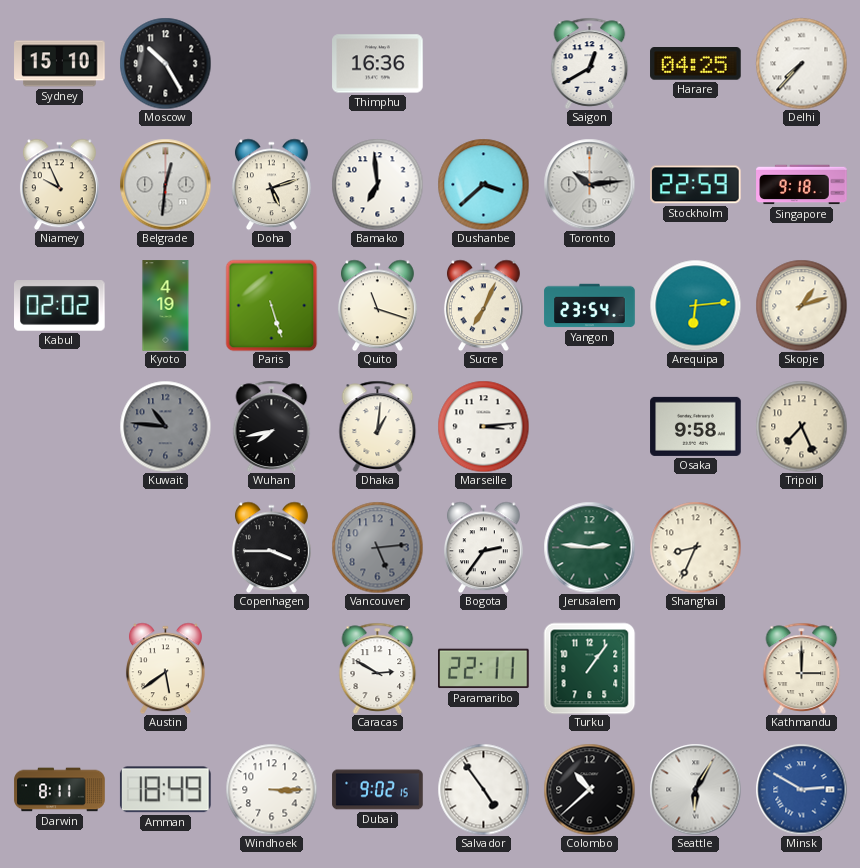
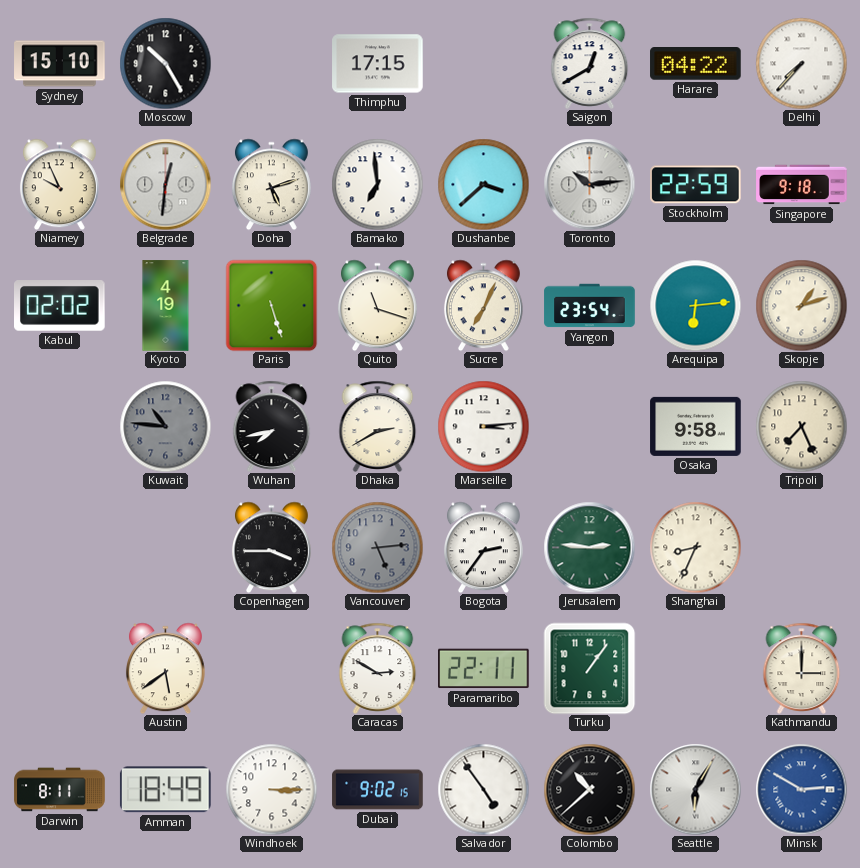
Thimphu: 16:36 -> 17:15 (378, 64)
Harare: 04:25 -> 04:22 (696, 64)
Dhaka: 1:01 -> 2:40 (378, 426)
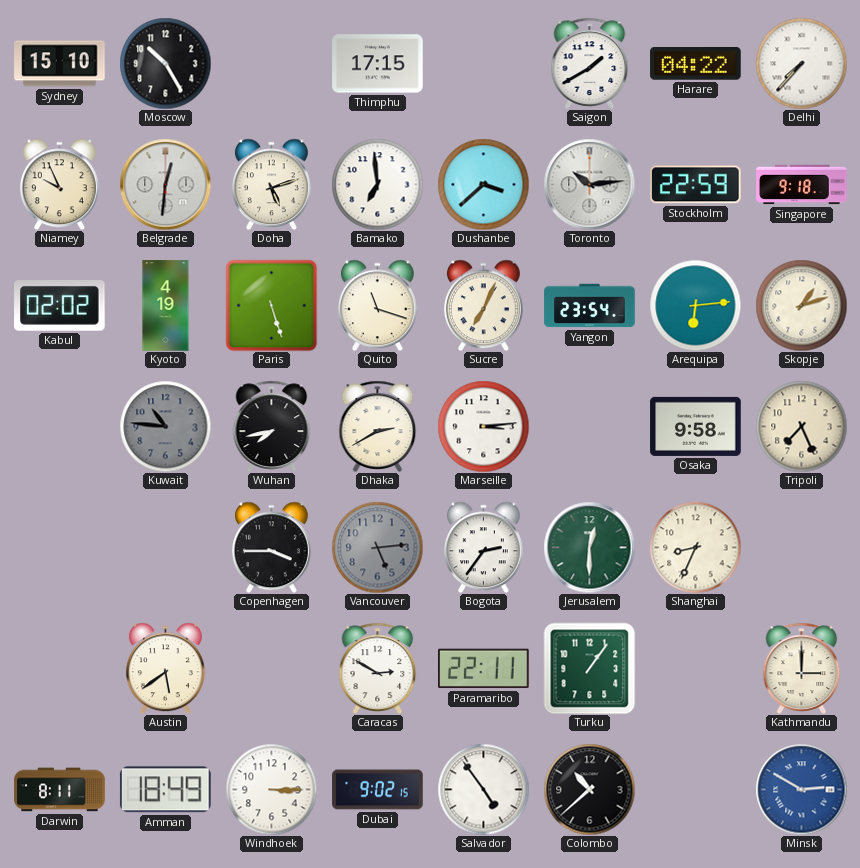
Saigon: 12:40 -> 1:40 (590, 63)
Jerusalem: 2:46 -> 12:30 (589, 547)
Seattle: 6:05 -> none (695, 789)
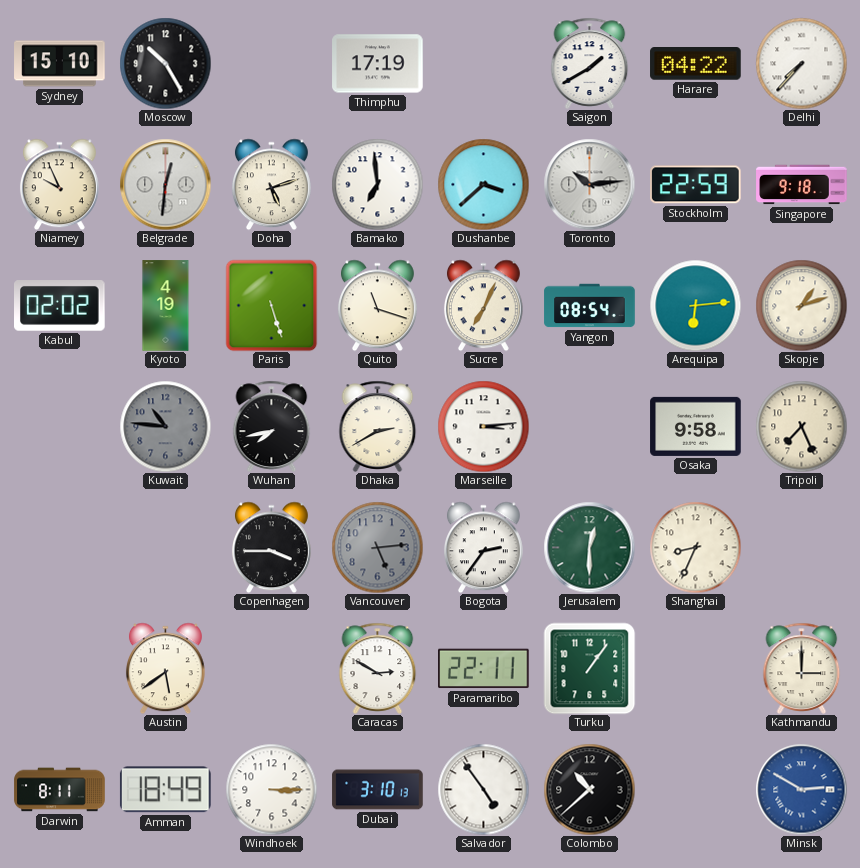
Thimphu: 17:15 -> 17:19 (378, 64)
Yangon: 23:54 -> 08:54 (590, 306)
Dubai: 9:02 -> 3:10 (378, 790)
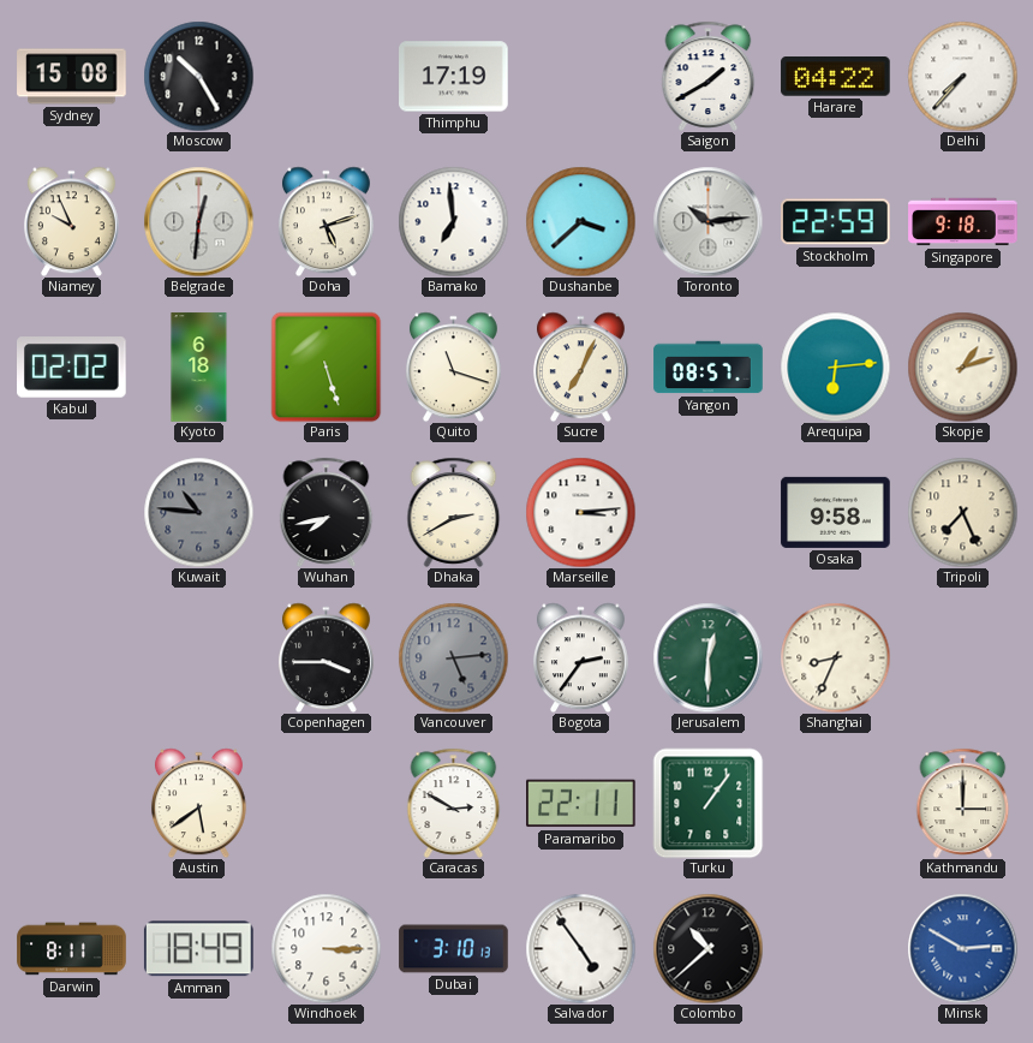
Sydney: 15:10 -> 15:08 (72, 77)
Kyoto: 4:19 -> 6:18 (199, 368)
Yangon: 08:54 -> 08:57 (709, 368)
